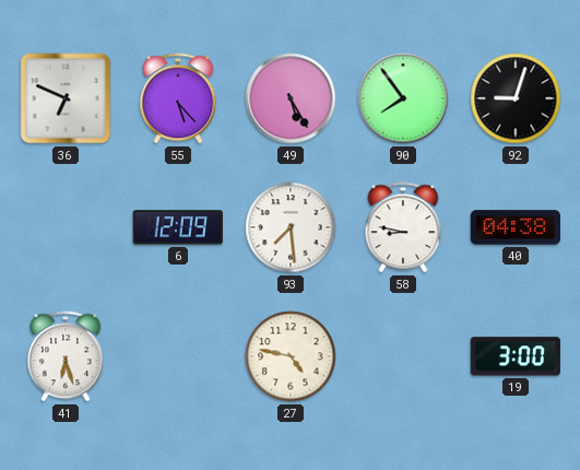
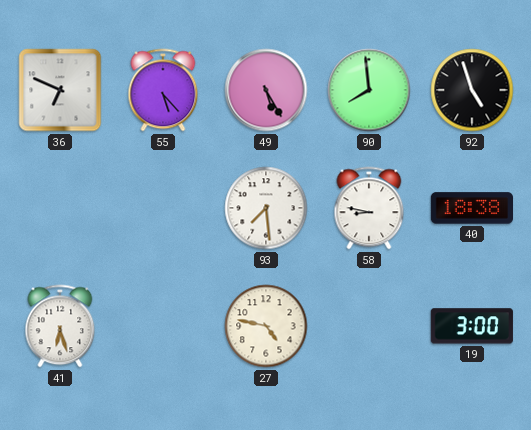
90: 7:54 -> 7:59 (369, 90)
92: 9:03 -> 4:57 (472, 90)
6: 12:09 -> none (178, 227)
40: 04:38 -> 18:38 (471, 208)
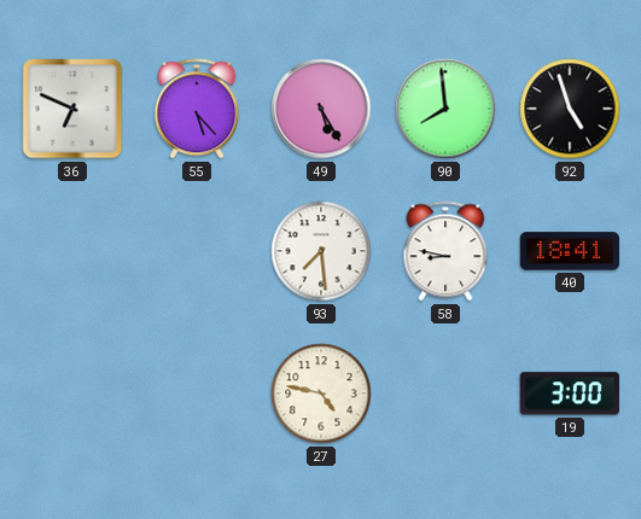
40: 18:38 -> 18:41 (569, 251)
41: 6:27 -> none (60, 326)
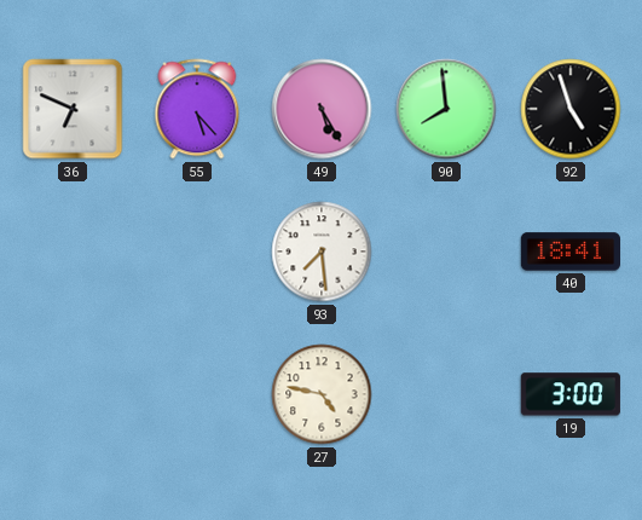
58: 8:47 -> none (445, 251)
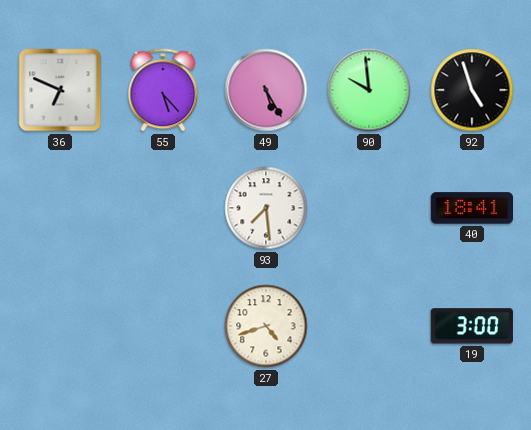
90: 7:59 -> 9:59 (369, 90)
27: 4:47 -> 4:42 (266, 326)
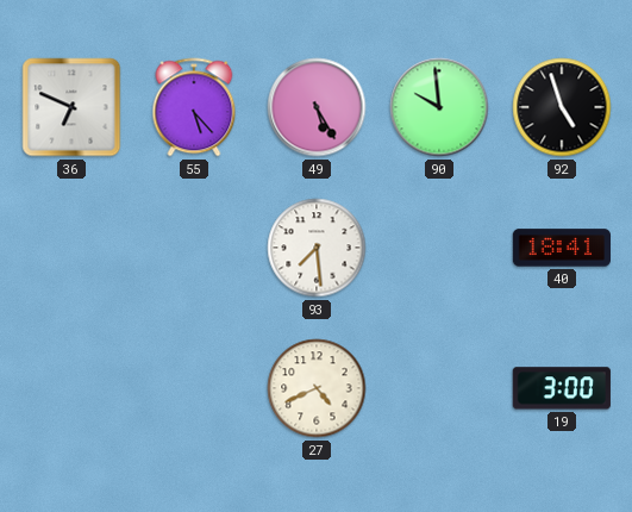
27: 4:42 -> 4:41 (317, 388)
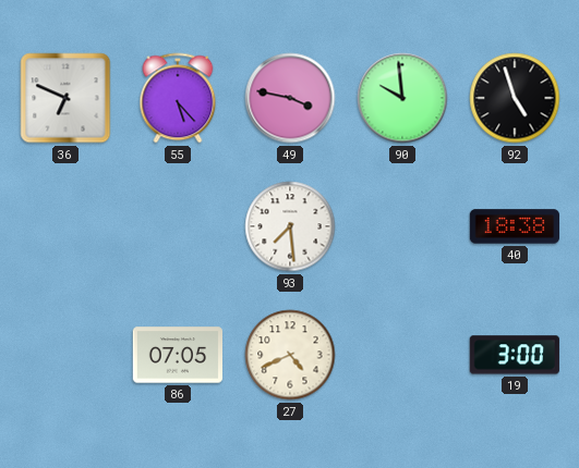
49: 5:25 -> 3:47 (290, 98)
40: 18:41 -> 18:38 (514, 226)
86: none -> 07:05 (177, 355)
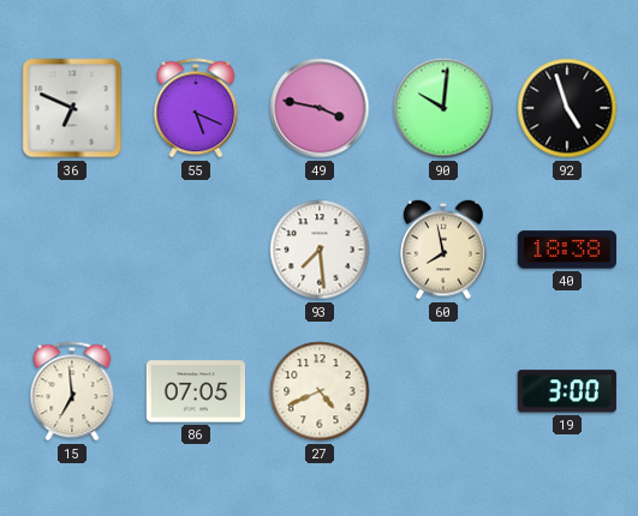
55: 5:23 -> 5:19 (196, 108)
90: 9:59 -> 10:01 (443, 108)
60: none -> 7:58 (443, 250)
15: none -> 6:59 (72, 391)
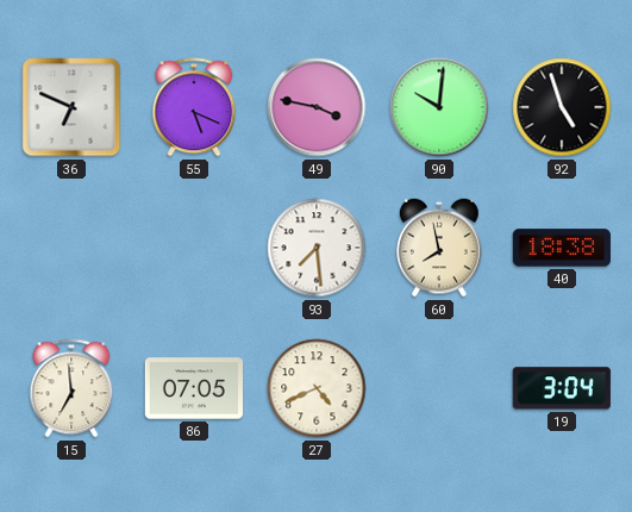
19: 3:00 -> 3:04 (562, 388)
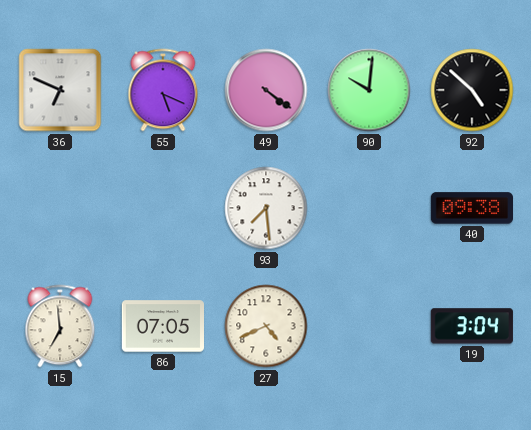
49: 3:47 -> 4:21 (266, 90)
92: 4:57 -> 4:52 (472, 90)
60: 7:58 -> none (439, 248)
40: 18:38 -> 09:38 (471, 208)
